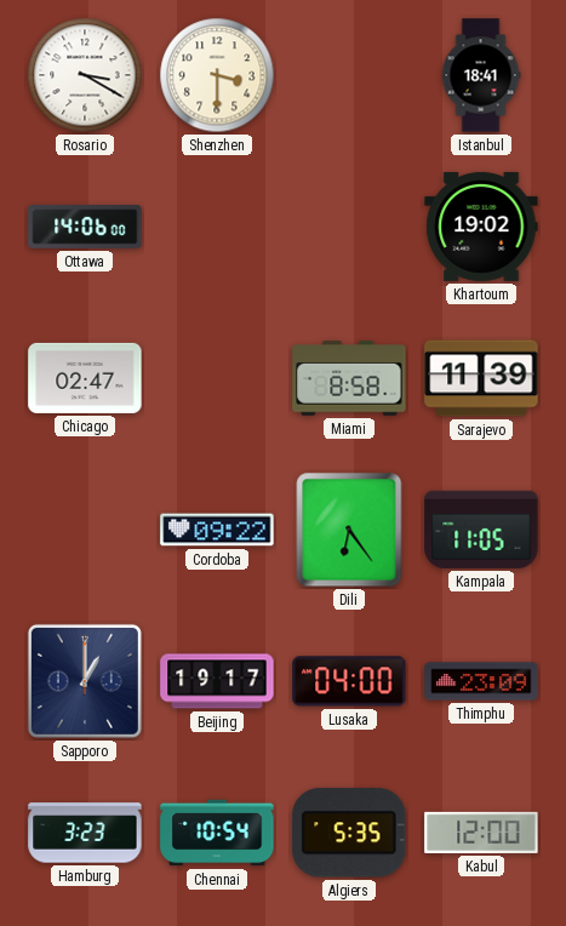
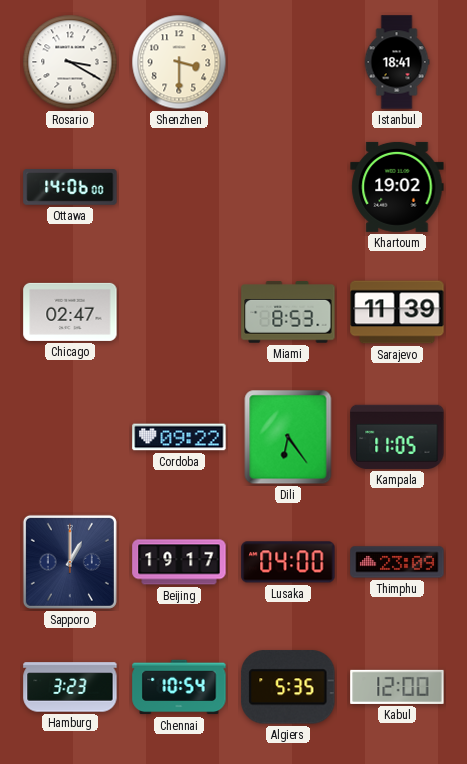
Miami: 8:58 -> 8:53 (288, 312)
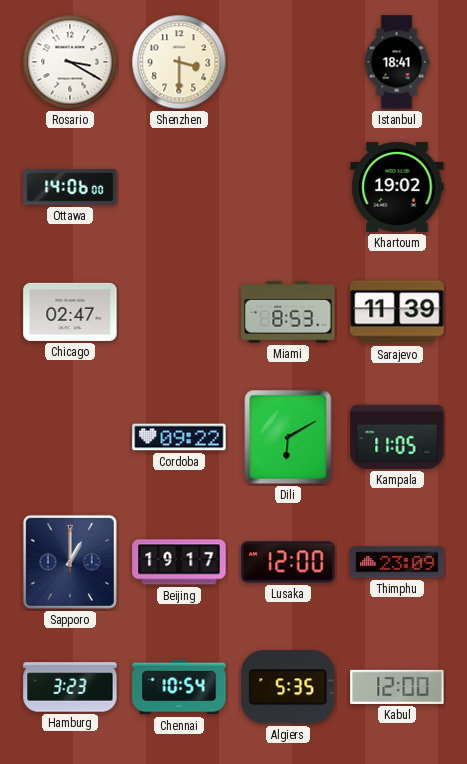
Dili: 6:24 -> 6:10 (288, 437)
Lusaka: 04:00 -> 12:00 (288, 562)
